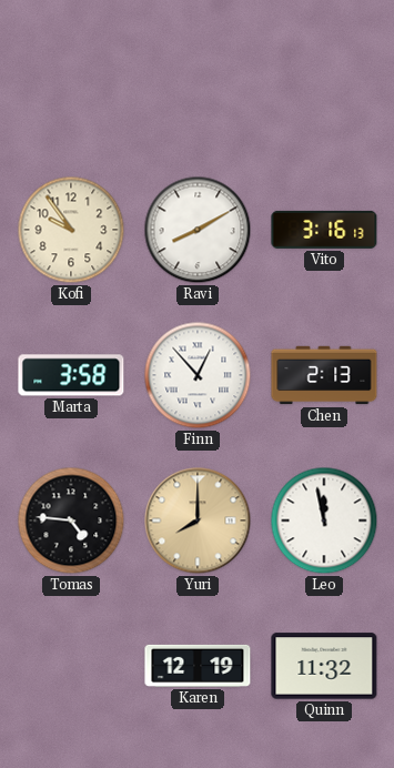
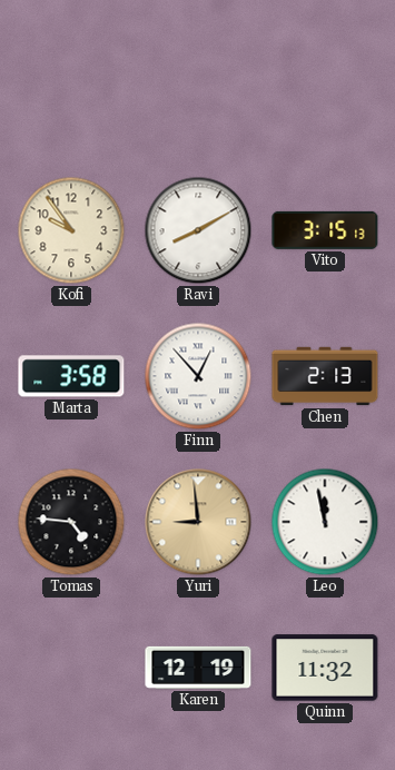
Vito: 3:16 -> 3:15 (325, 230)
Yuri: 8:00 -> 8:59 (198, 522)
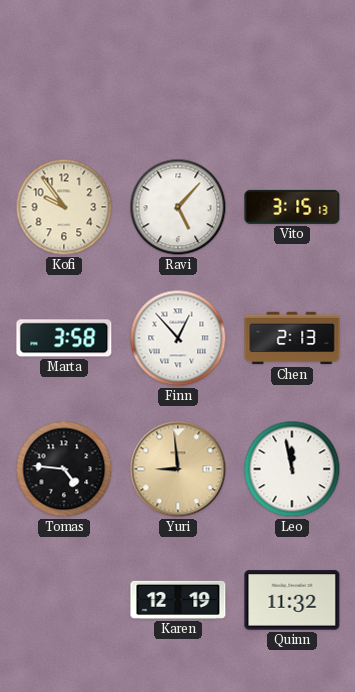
Ravi: 8:10 -> 5:07 (178, 207)
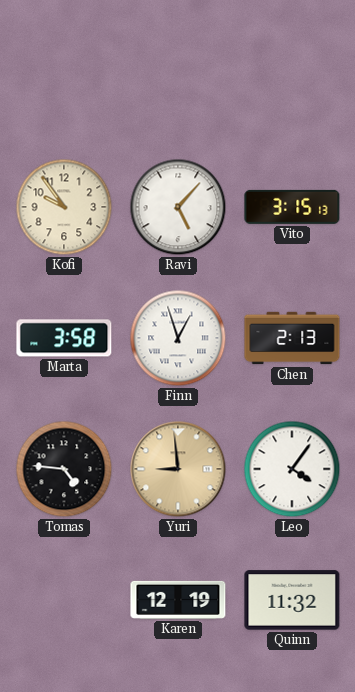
Finn: 12:53 -> 12:57 (178, 338)
Leo: 11:58 -> 4:06 (292, 469)
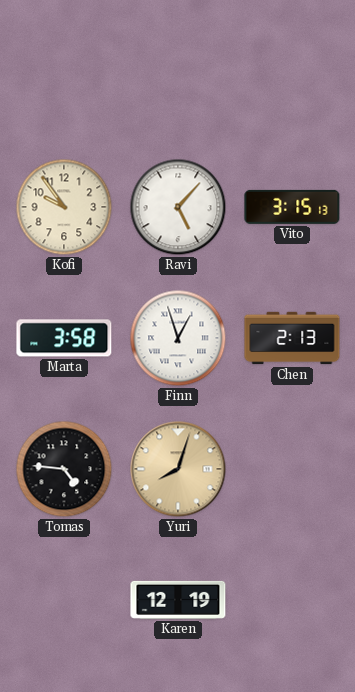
Yuri: 8:59 -> 8:03 (178, 469)
Leo: 4:06 -> none (292, 469)
Quinn: 11:32 -> none (292, 600)
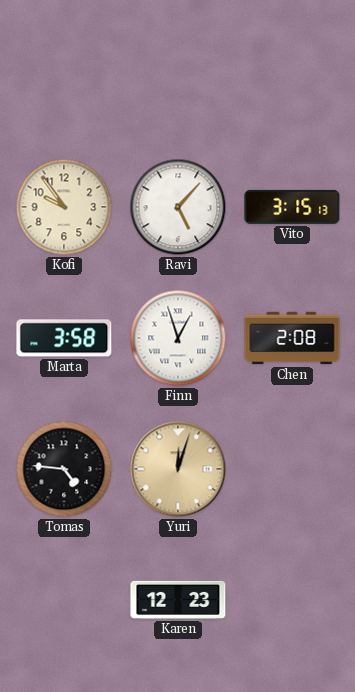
Chen: 2:13 -> 2:08 (292, 338)
Yuri: 8:03 -> 12:03 (178, 469)
Karen: 12:19 -> 12:23 (178, 600)
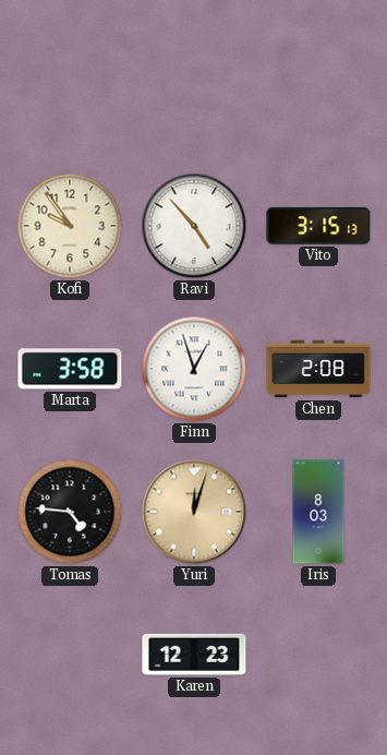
Ravi: 5:07 -> 4:53 (194, 226)
Iris: none -> 8:03 (318, 512)
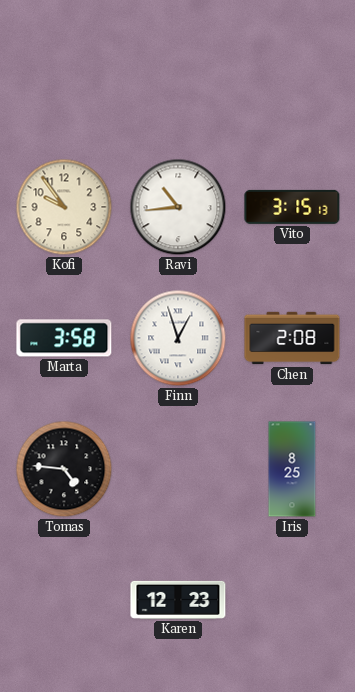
Ravi: 4:53 -> 10:44 (178, 207)
Yuri: 12:03 -> none (194, 512)
Iris: 8:03 -> 8:25 (292, 469)
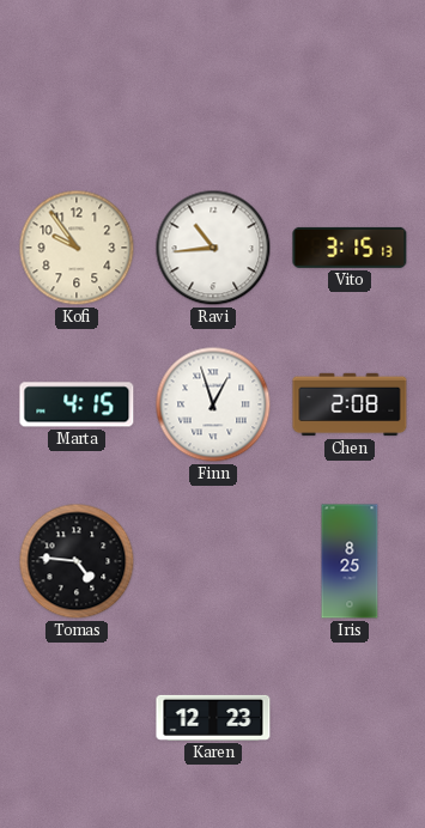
Marta: 3:58 -> 4:15 (77, 404)
